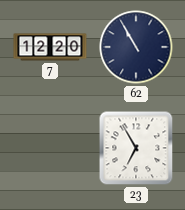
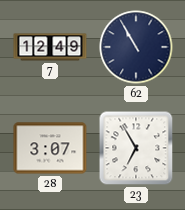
7: 12:20 -> 12:49 (50, 47)
28: none -> 3:07 (50, 148)
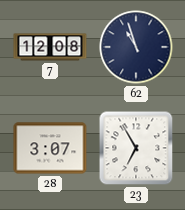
7: 12:49 -> 12:08 (50, 47)
62: 10:55 -> 10:57 (136, 47)
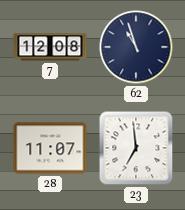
28: 3:07 -> 11:07 (50, 148)
23: 6:55 -> 6:59 (136, 148)
